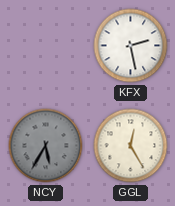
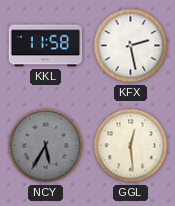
KKL: none -> 11:58 (46, 46)
GGL: 12:25 -> 12:29 (131, 146)
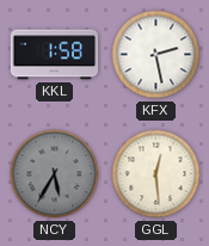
KKL: 11:58 -> 1:58 (55, 55)
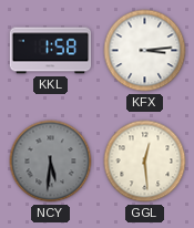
KFX: 2:28 -> 3:14 (145, 51)
NCY: 5:35 -> 5:31 (51, 162)
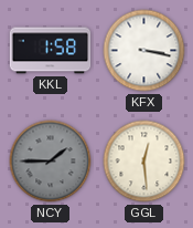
KFX: 3:14 -> 3:17 (144, 51)
NCY: 5:31 -> 1:45 (51, 162)
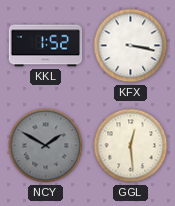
KKL: 1:58 -> 1:52 (46, 46)
NCY: 1:45 -> 1:50 (46, 146)
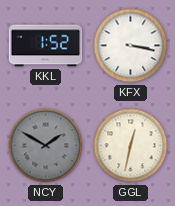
GGL: 12:29 -> 12:32 (131, 146)
